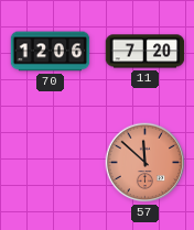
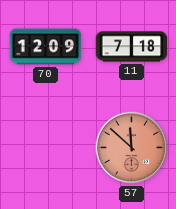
70: 12:06 -> 12:09 (46, 47)
11: 7:20 -> 7:18 (132, 47)
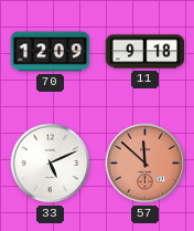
11: 7:18 -> 9:18 (145, 52)
33: none -> 5:11 (51, 164)
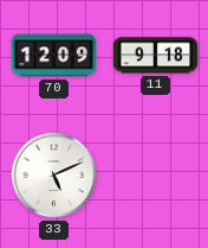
57: 11:52 -> none (145, 164)
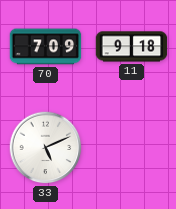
70: 12:09 -> 7:09 (46, 47)
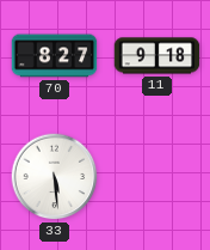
70: 7:09 -> 8:27 (55, 56)
33: 5:11 -> 5:29 (55, 177)
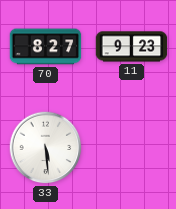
11: 9:18 -> 9:23 (132, 47)
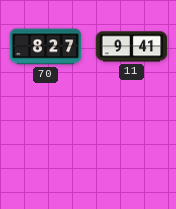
11: 9:23 -> 9:41 (132, 47)
33: 5:29 -> none (46, 148)
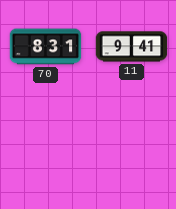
70: 8:27 -> 8:31 (46, 47)
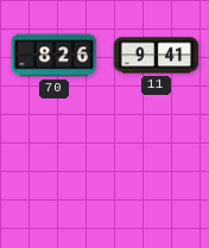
70: 8:31 -> 8:26 (55, 56)
